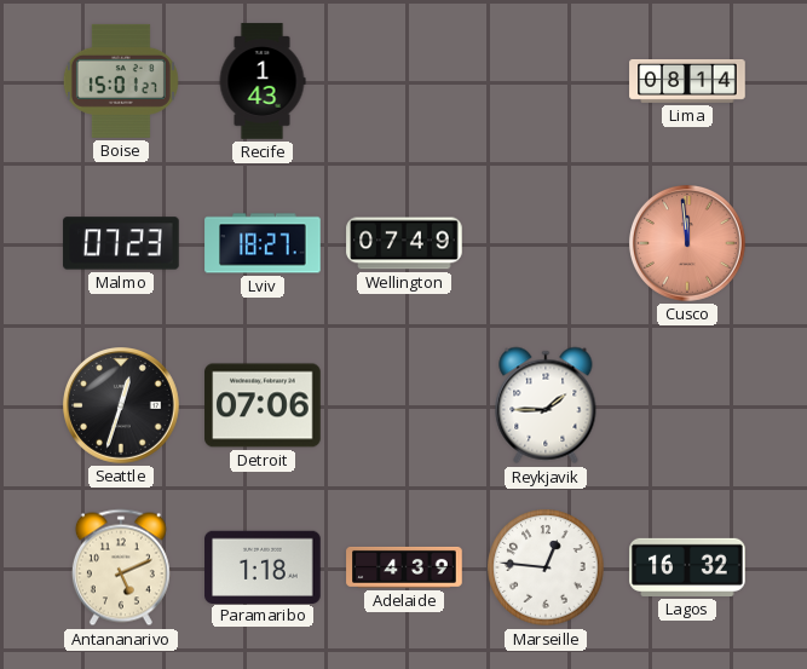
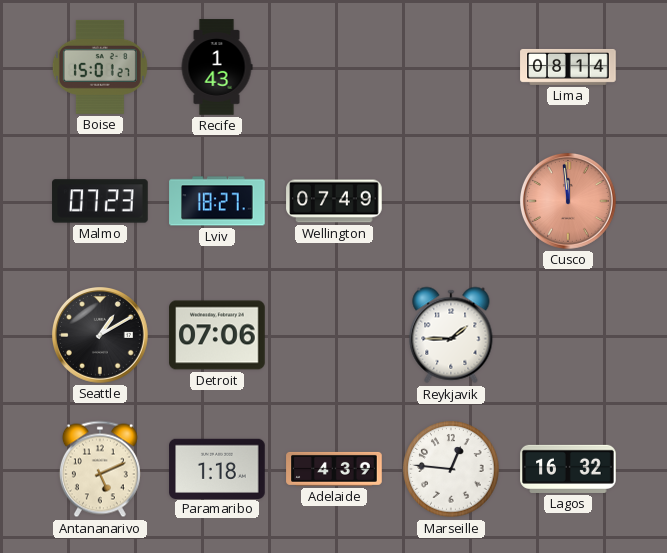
Seattle: 12:33 -> 1:10 (101, 336)
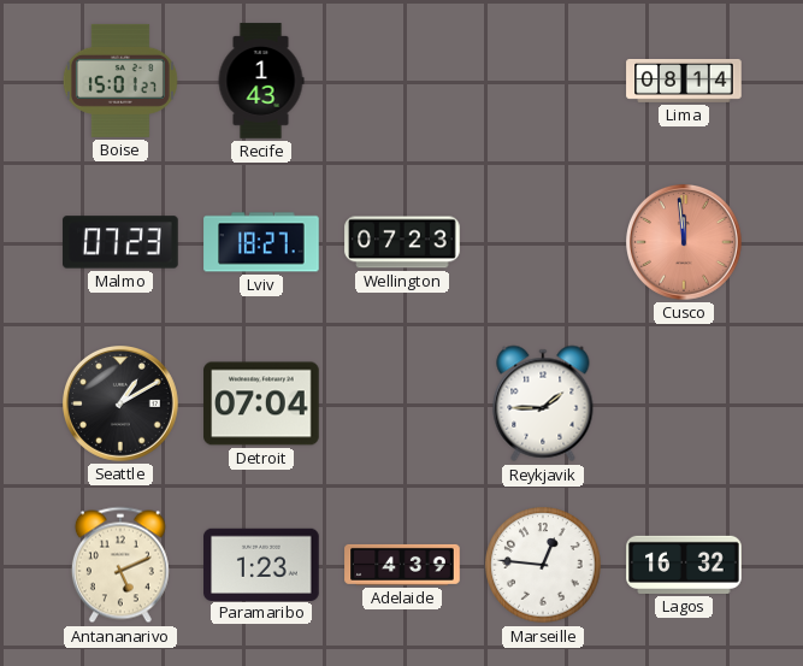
Wellington: 07:49 -> 07:23 (402, 242)
Detroit: 07:06 -> 07:04 (261, 403)
Paramaribo: 1:18 -> 1:23 (261, 564)
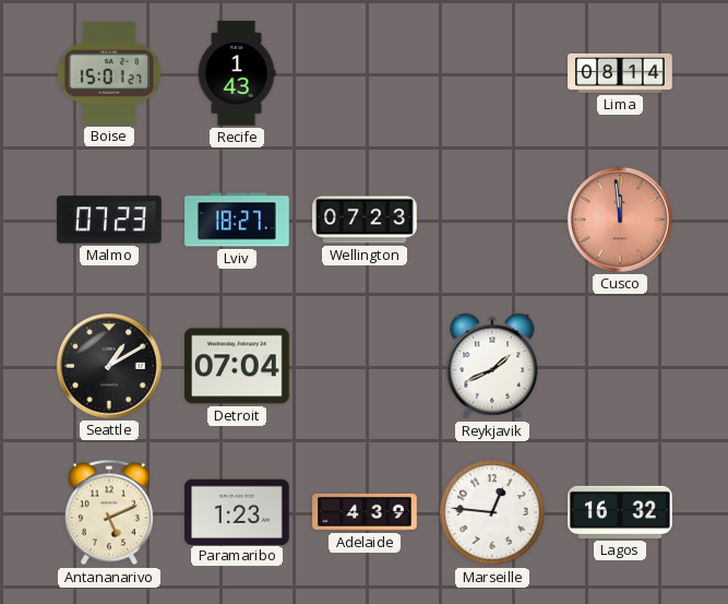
Reykjavik: 1:45 -> 1:41 (492, 366)
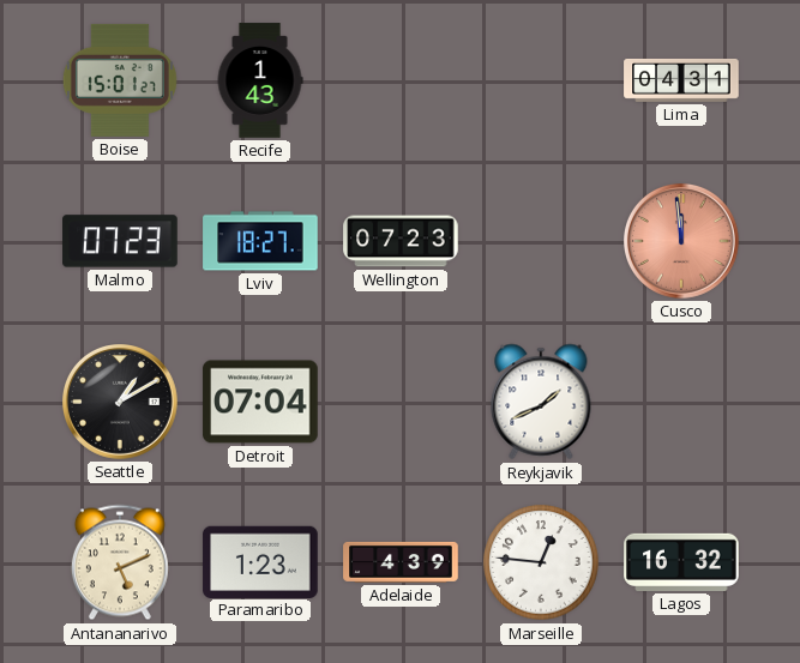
Lima: 08:14 -> 04:31 (681, 80)
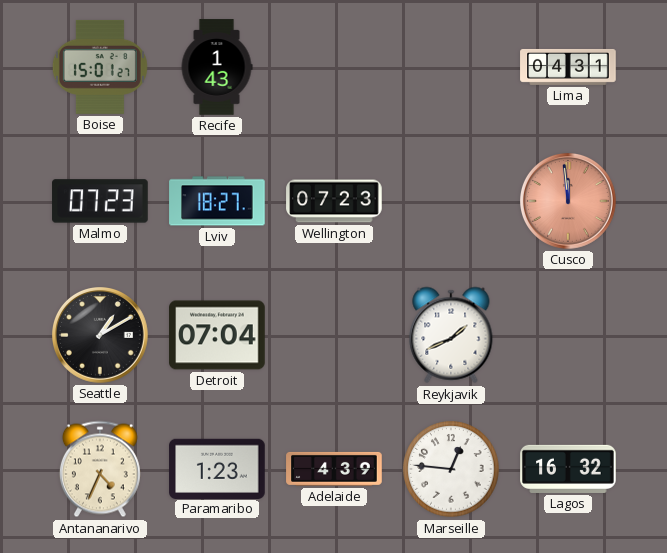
Antananarivo: 5:11 -> 4:34 (100, 469)
